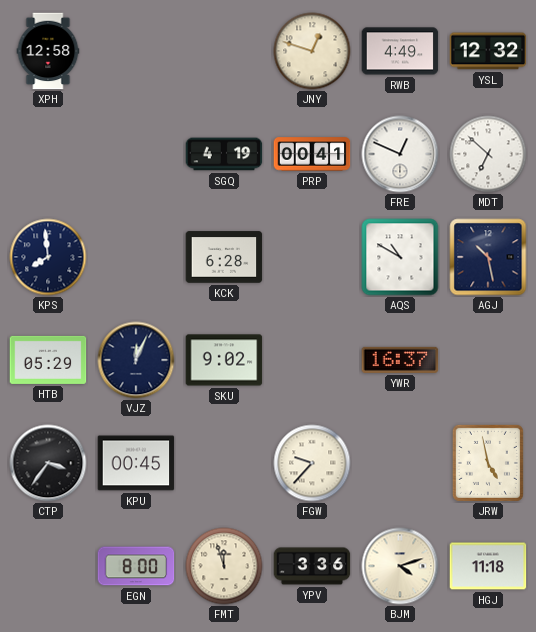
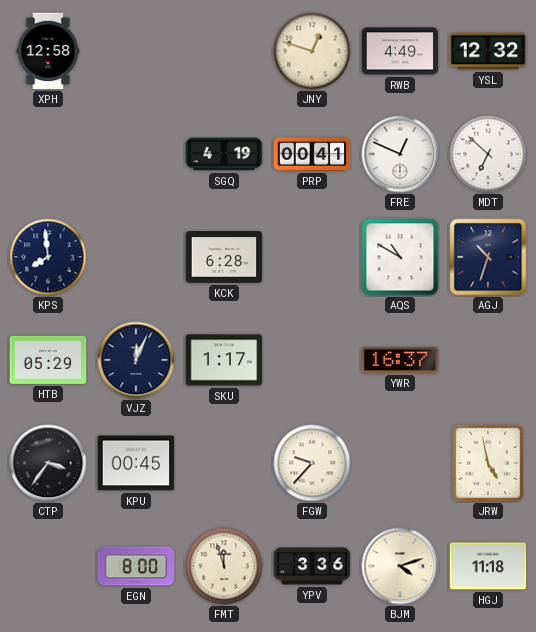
AGJ: 10:28 -> 10:33 (488, 257)
SKU: 9:02 -> 1:17 (224, 360)
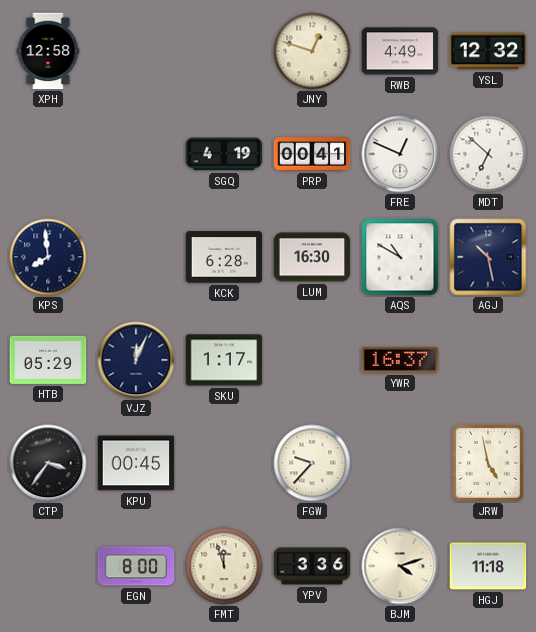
LUM: none -> 16:30 (312, 257)
AGJ: 10:33 -> 10:28 (488, 257)
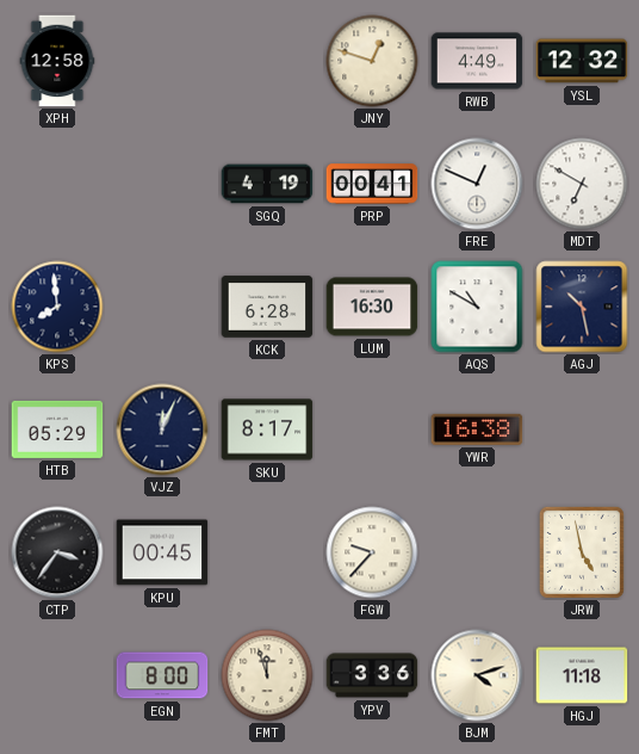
MDT: 6:52 -> 6:50 (582, 184)
SKU: 1:17 -> 8:17 (267, 429)
YWR: 16:37 -> 16:38 (477, 429)
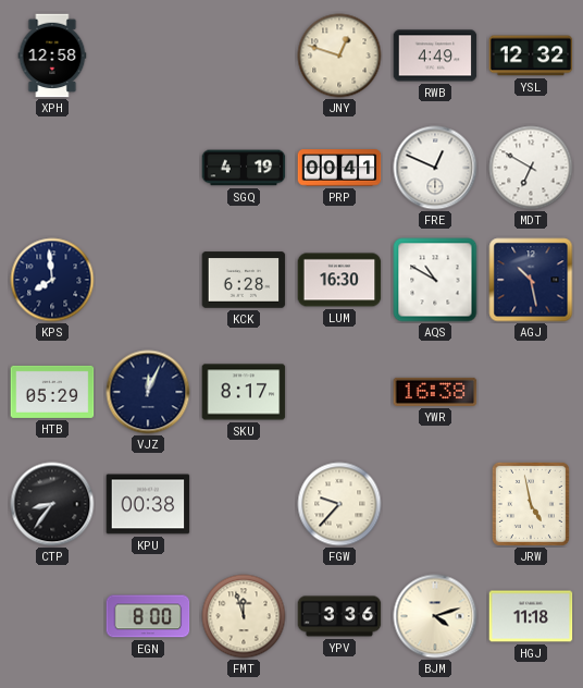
CTP: 3:36 -> 8:36 (52, 504)
KPU: 00:45 -> 00:38 (148, 504)
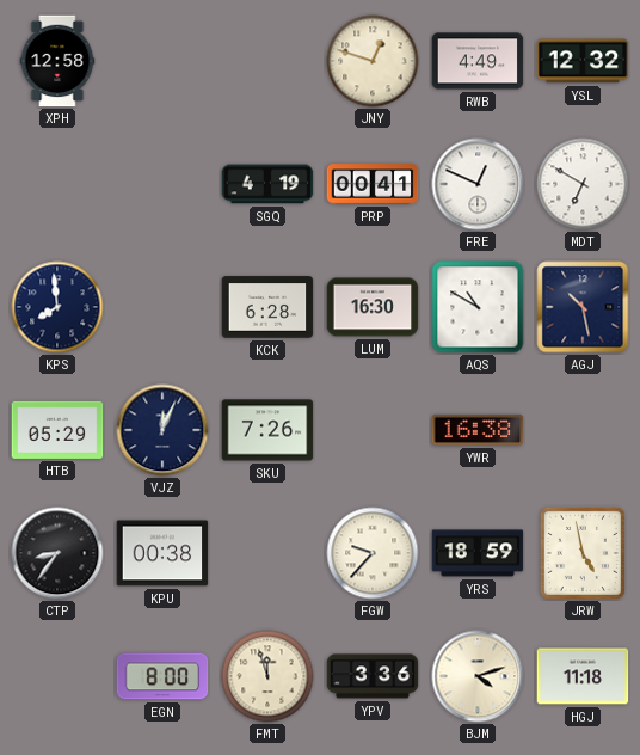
SKU: 8:17 -> 7:26 (267, 430)
YRS: none -> 18:59 (478, 553)
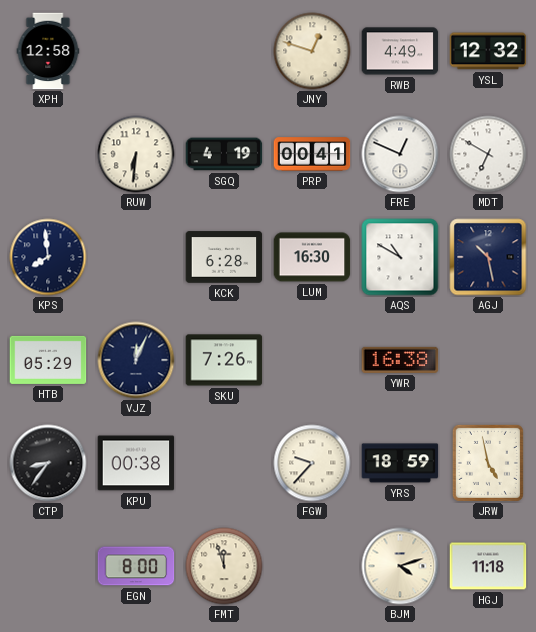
RUW: none -> 6:31 (136, 154)
YPV: 3:36 -> none (373, 676)
